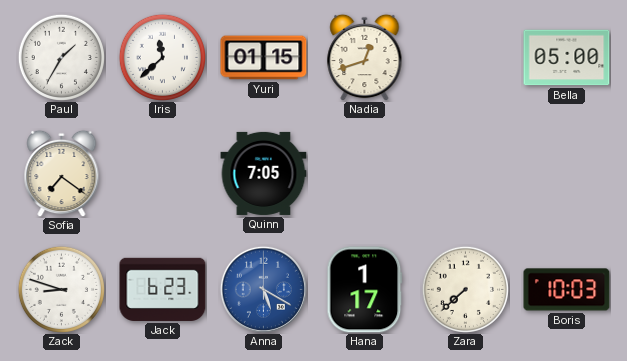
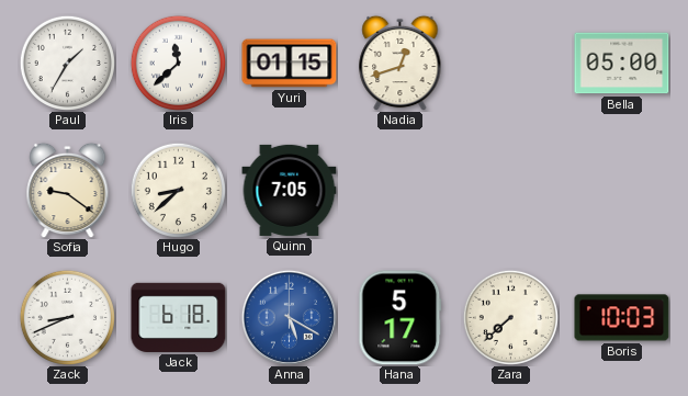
Sofia: 7:21 -> 9:21 (68, 190)
Hugo: none -> 8:38 (178, 190)
Zack: 8:48 -> 8:41 (67, 317)
Jack: 6:23 -> 6:18 (179, 317)
Hana: 1:17 -> 5:17 (401, 318)
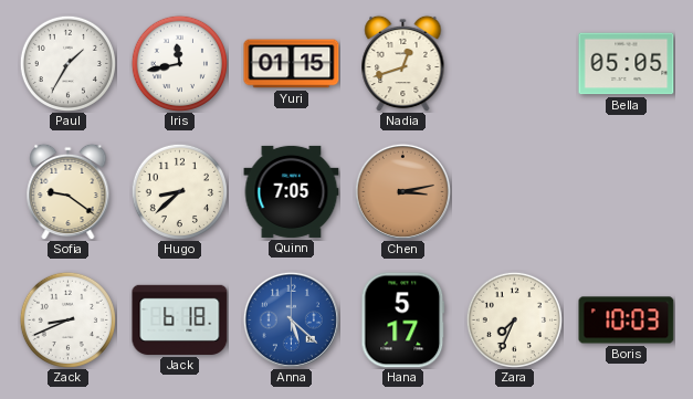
Iris: 11:38 -> 11:43 (179, 63)
Bella: 05:00 -> 05:05 (627, 64)
Chen: none -> 3:13 (402, 191)
Anna: 5:20 -> 5:22 (291, 319)
Zara: 7:38 -> 7:34 (514, 319)
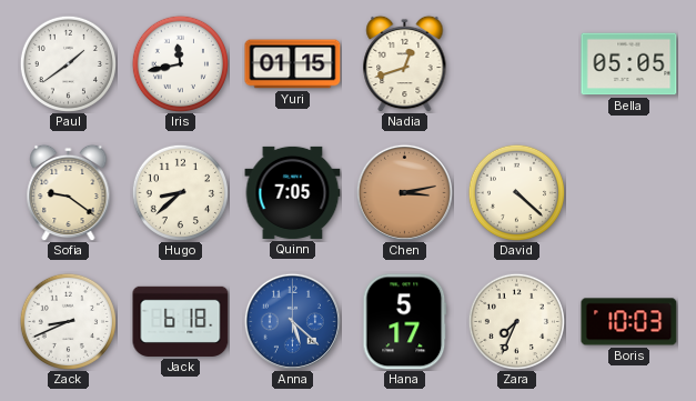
Paul: 1:35 -> 1:39 (68, 63)
David: none -> 4:22 (516, 192)
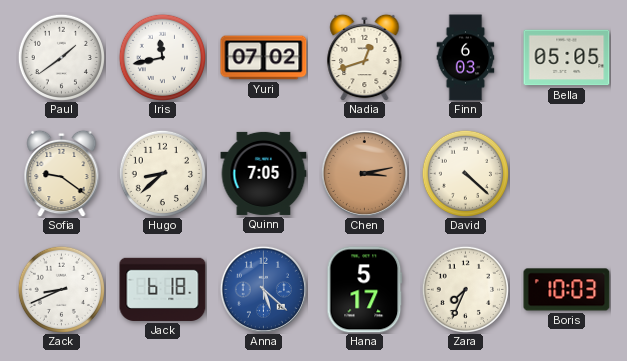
Yuri: 01:15 -> 07:02 (264, 58)
Finn: none -> 6:03 (466, 58)
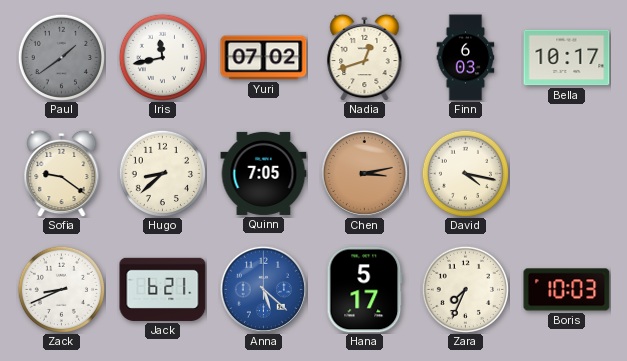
Paul dial: white -> grey (61, 57)
Bella: 05:05 -> 10:17 (567, 58)
David: 4:22 -> 4:17 (465, 173)
Jack: 6:18 -> 6:21 (163, 289)
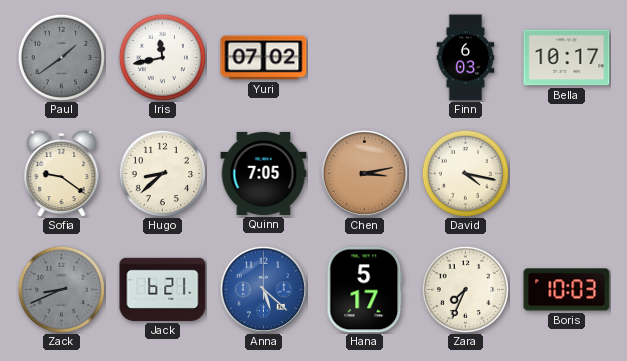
Nadia: 12:42 -> none (365, 57)
Zack dial: white -> grey (61, 289)
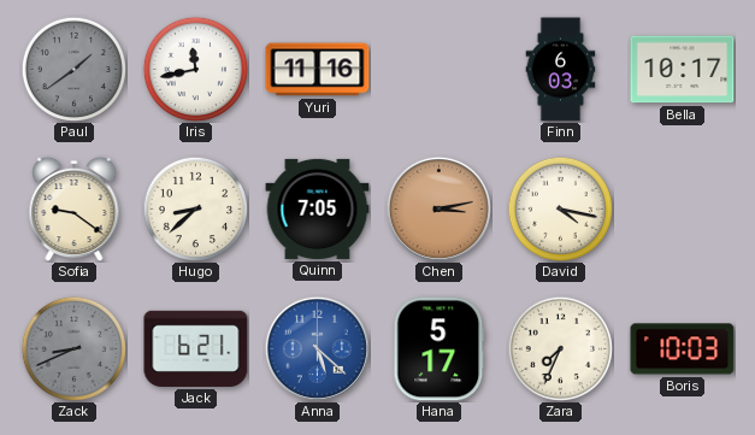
Yuri: 07:02 -> 11:16 (318, 70)
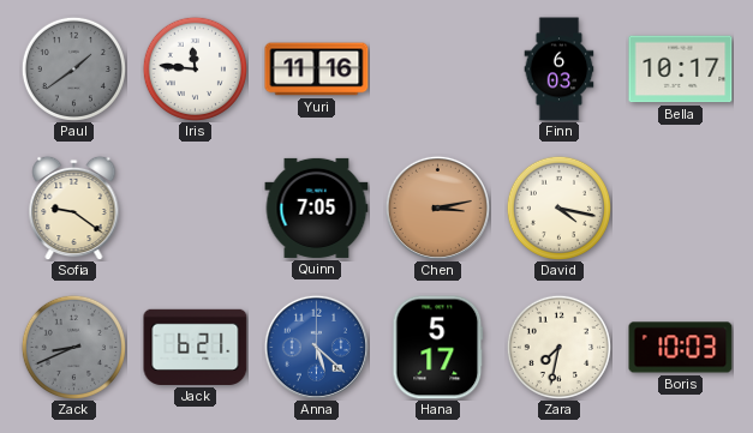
Iris: 11:43 -> 11:46 (195, 68)
Hugo: 8:38 -> none (195, 208)
Zara: 7:34 -> 7:32 (558, 347)
